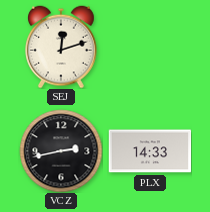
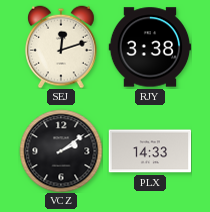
RJY: none -> 3:38 (150, 47)
VCZ: 2:43 -> 2:09 (61, 151)
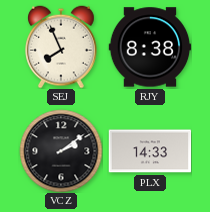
SEJ: 12:12 -> 7:56 (62, 47)
RJY: 3:38 -> 8:38 (150, 47)
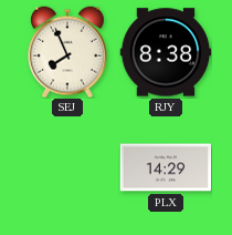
VCZ: 2:09 -> none (61, 151)
PLX: 14:33 -> 14:29 (166, 167)
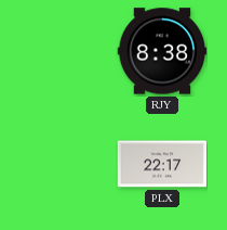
SEJ: 7:56 -> none (68, 52)
PLX: 14:29 -> 22:17 (162, 164)
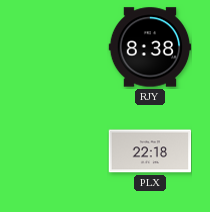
PLX: 22:17 -> 22:18 (150, 151)
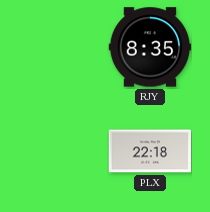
RJY: 8:38 -> 8:35 (150, 47)
